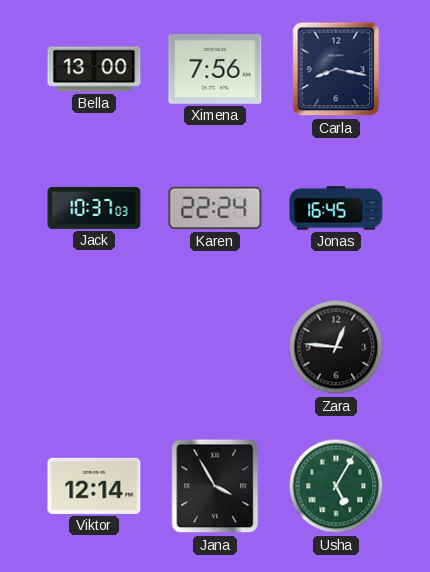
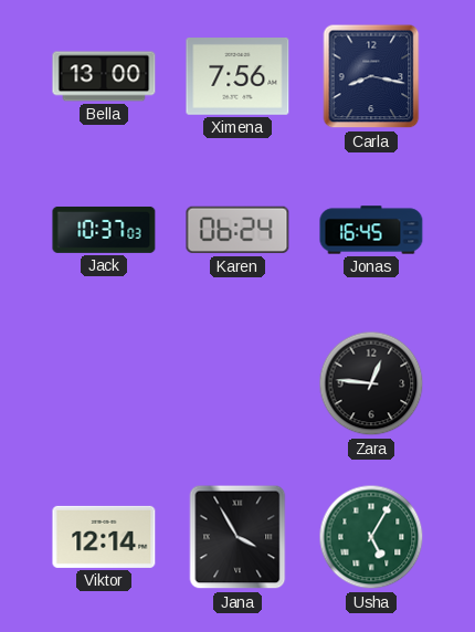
Karen: 22:24 -> 06:24 (237, 230)
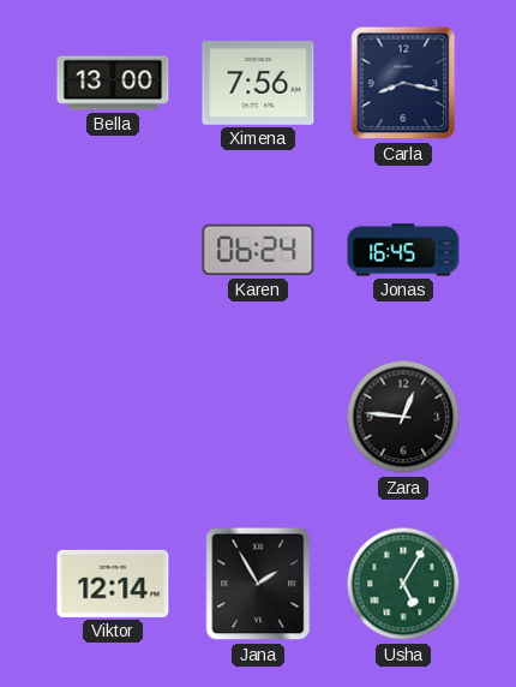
Jack: 10:37 -> none (104, 230)
Jana: 3:55 -> 1:55 (258, 584)
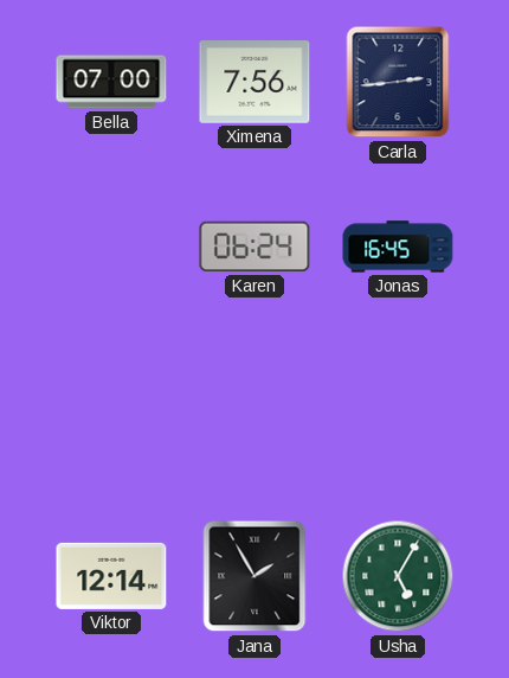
Bella: 13:00 -> 07:00 (111, 82)
Carla: 8:17 -> 2:44 (398, 82)
Zara: 12:46 -> none (403, 417)
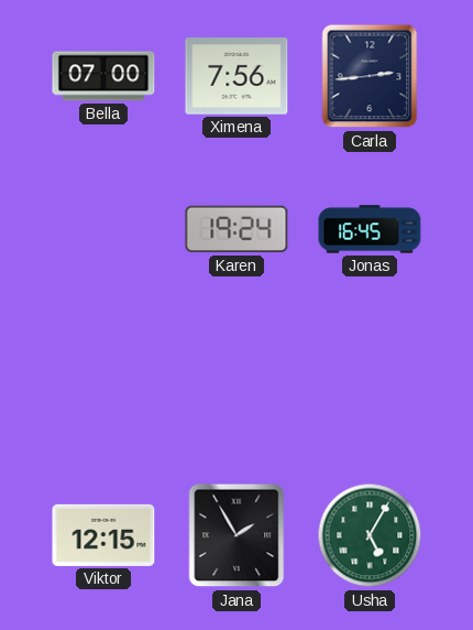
Karen: 06:24 -> 19:24 (237, 229)
Viktor: 12:14 -> 12:15 (103, 535)
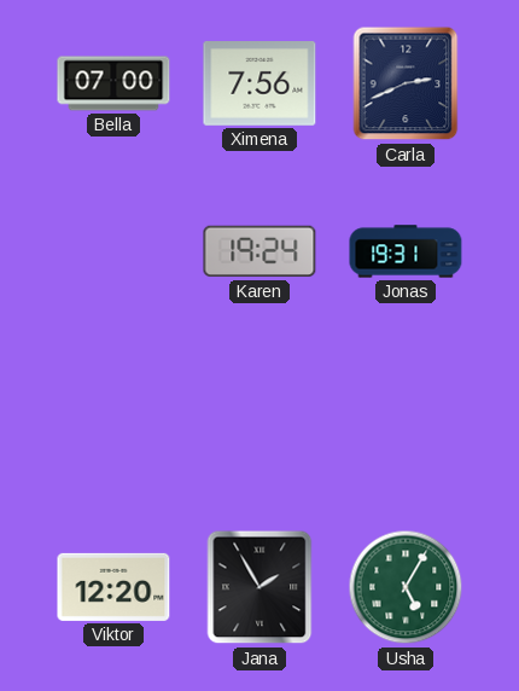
Carla: 2:44 -> 2:41 (406, 83)
Jonas: 16:45 -> 19:31 (406, 251)
Viktor: 12:15 -> 12:20 (113, 587)
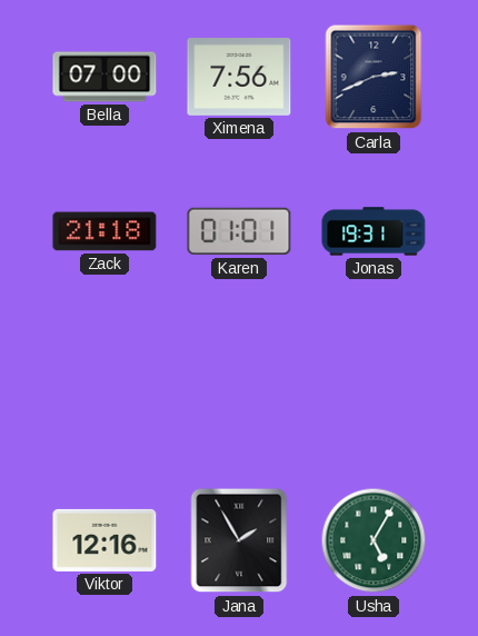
Zack: none -> 21:18 (104, 231)
Karen: 19:24 -> 01:01 (239, 231)
Viktor: 12:20 -> 12:16 (104, 540)
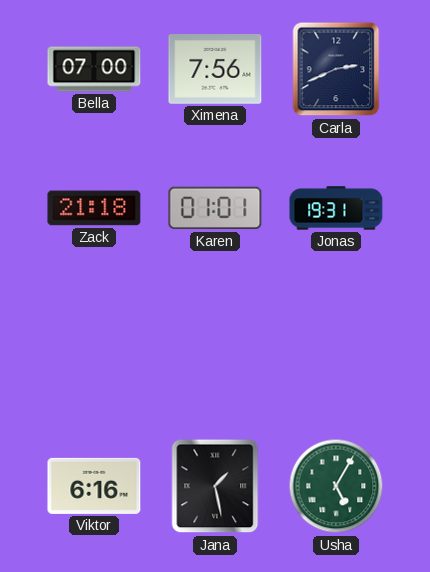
Viktor: 12:16 -> 6:16 (94, 486)
Jana: 1:55 -> 1:28 (215, 486)
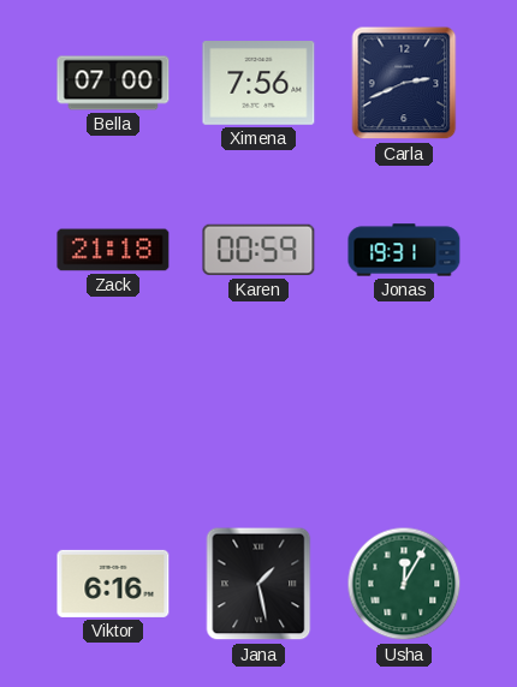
Karen: 01:01 -> 00:59 (258, 250)
Usha: 5:05 -> 12:05 (404, 584)
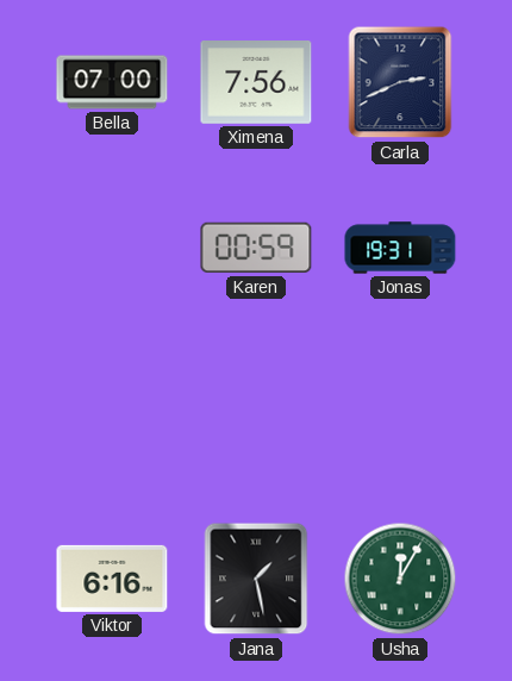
Zack: 21:18 -> none (113, 250)
